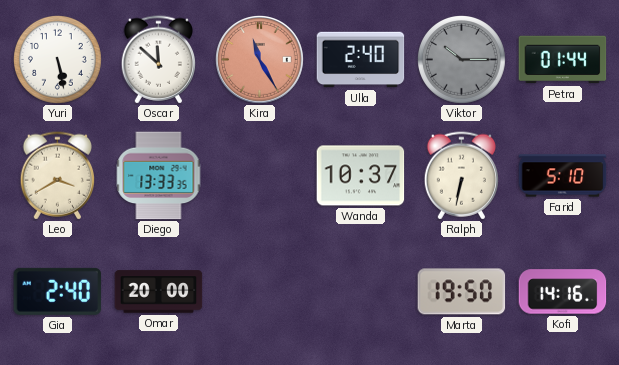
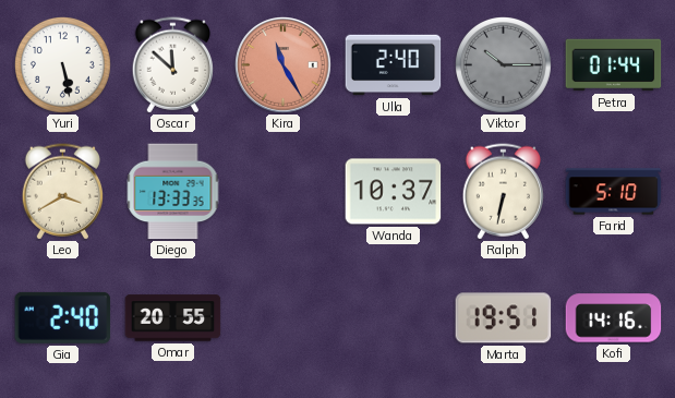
Omar: 20:00 -> 20:55 (173, 318)
Marta: 19:50 -> 19:51 (504, 318)
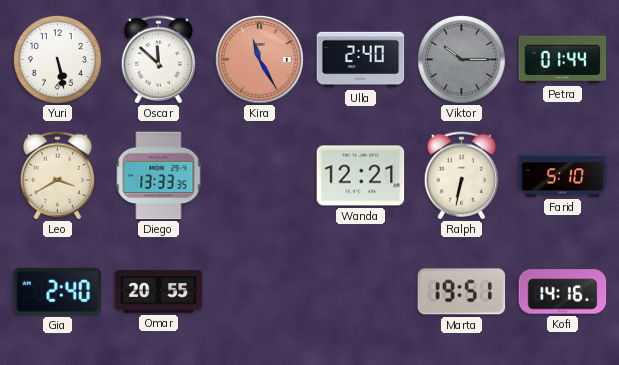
Wanda: 10:37 -> 12:21 (361, 176)
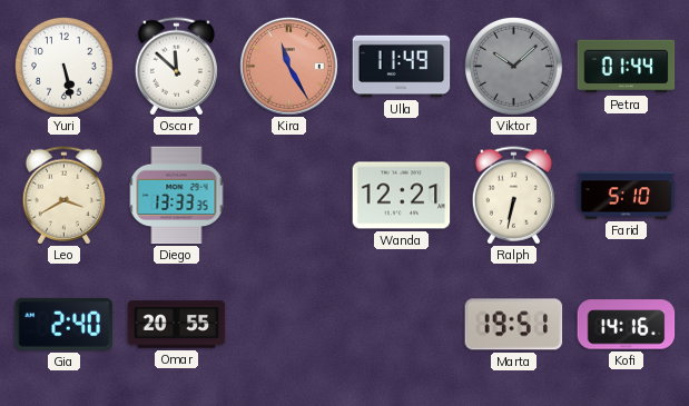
Ulla: 2:40 -> 11:49 (402, 67)
Viktor: 10:15 -> 10:08 (514, 67)
